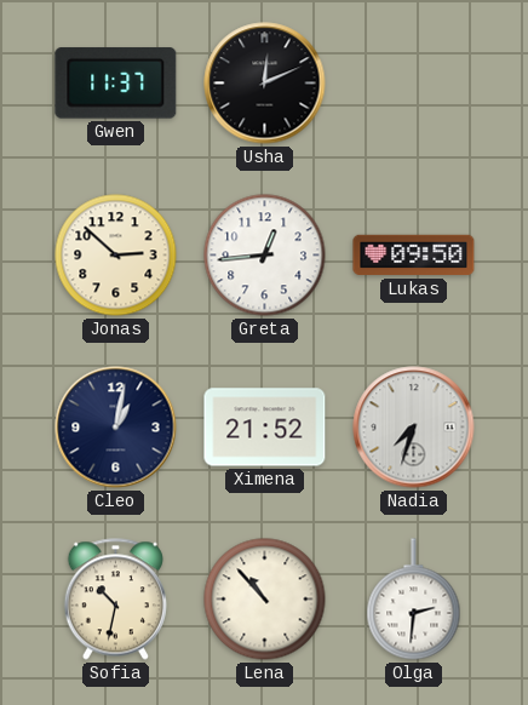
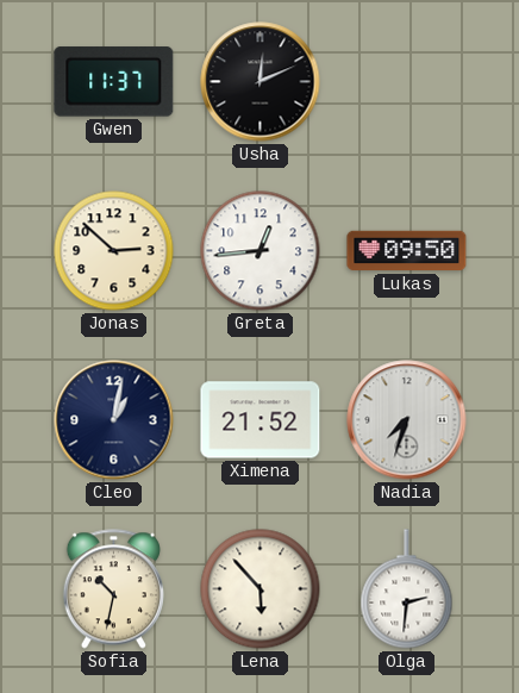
Lena: 10:53 -> 5:53 (261, 589)
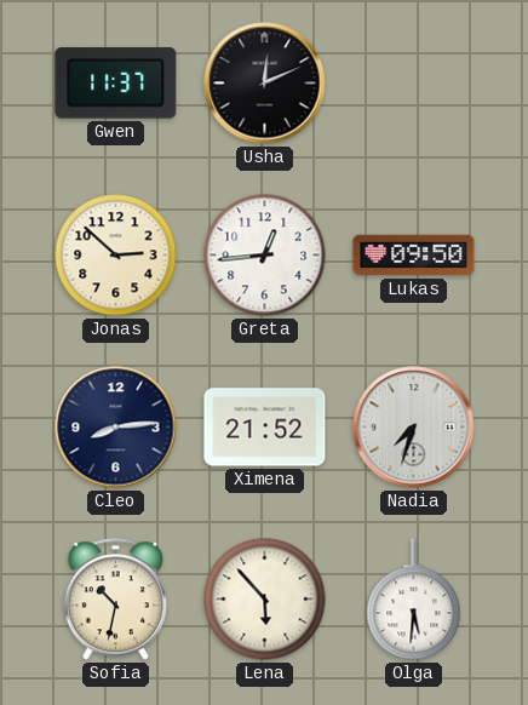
Cleo: 1:02 -> 8:14 (116, 428)
Olga: 2:31 -> 5:31 (414, 600)
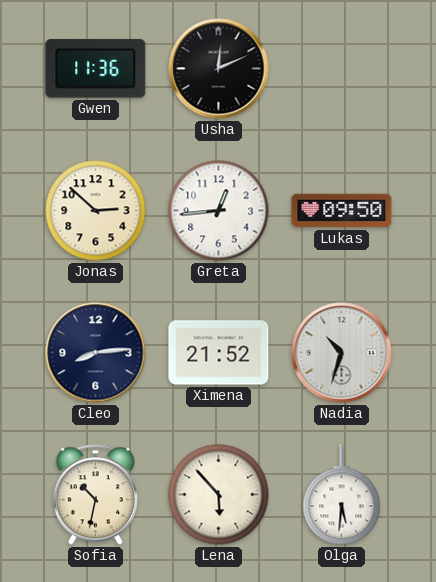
Gwen: 11:37 -> 11:36 (96, 69)
Nadia: 7:33 -> 10:33 (342, 353)
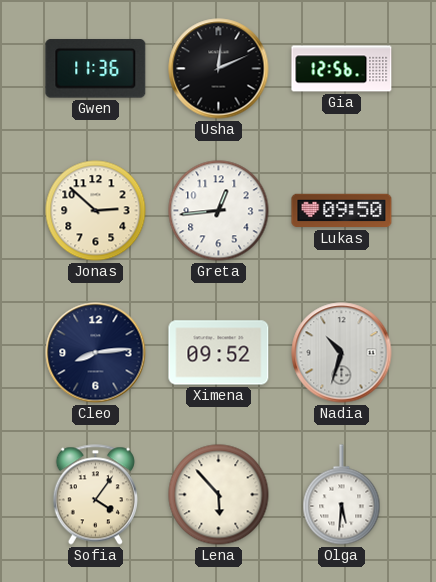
Gia: none -> 12:56 (342, 69)
Ximena: 21:52 -> 09:52 (219, 353)
Sofia: 10:32 -> 4:06 (95, 495)
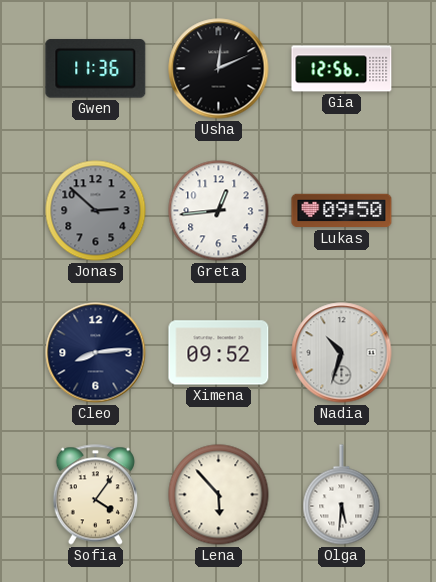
Jonas dial: cream -> grey (96, 211)
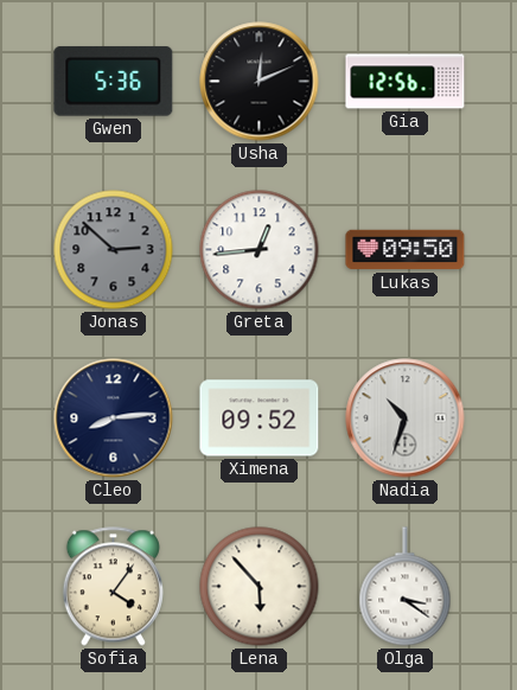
Gwen: 11:36 -> 5:36 (114, 82)
Olga: 5:31 -> 3:21 (406, 587)
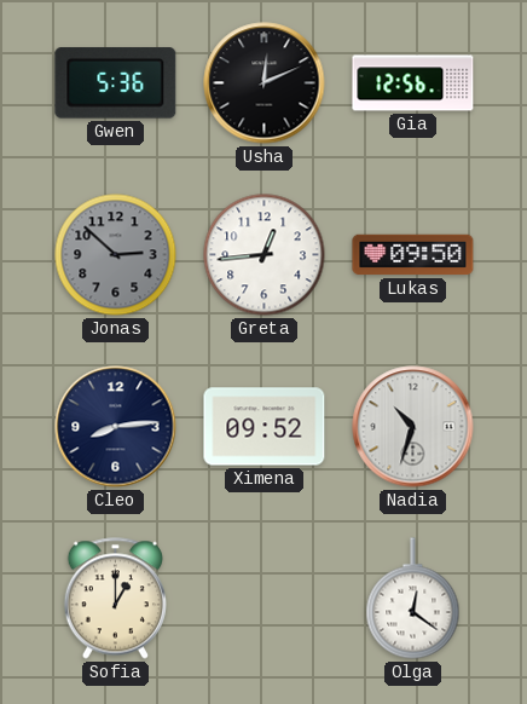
Sofia: 4:06 -> 1:00 (115, 599)
Lena: 5:53 -> none (260, 587)
Olga: 3:21 -> 12:21 (413, 599)
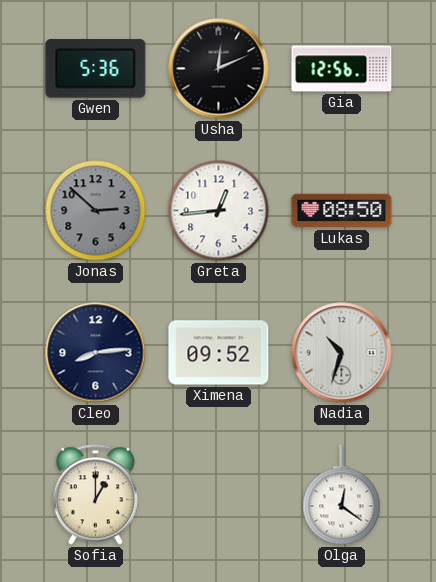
Lukas: 09:50 -> 08:50 (342, 211)
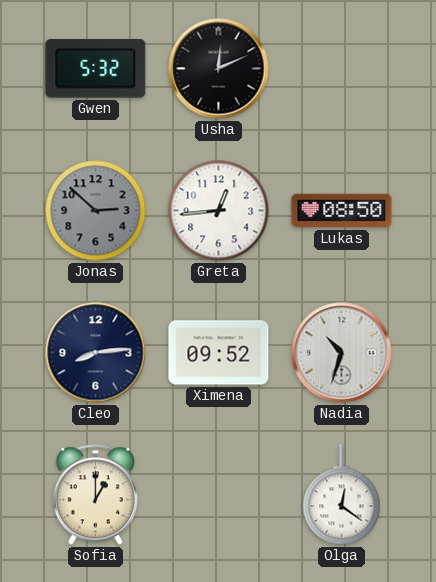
Gwen: 5:36 -> 5:32 (96, 69)
Gia: 12:56 -> none (342, 69)
